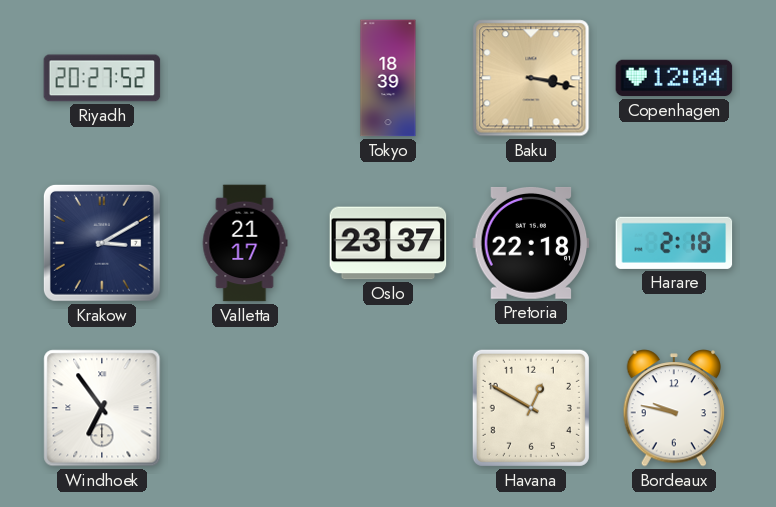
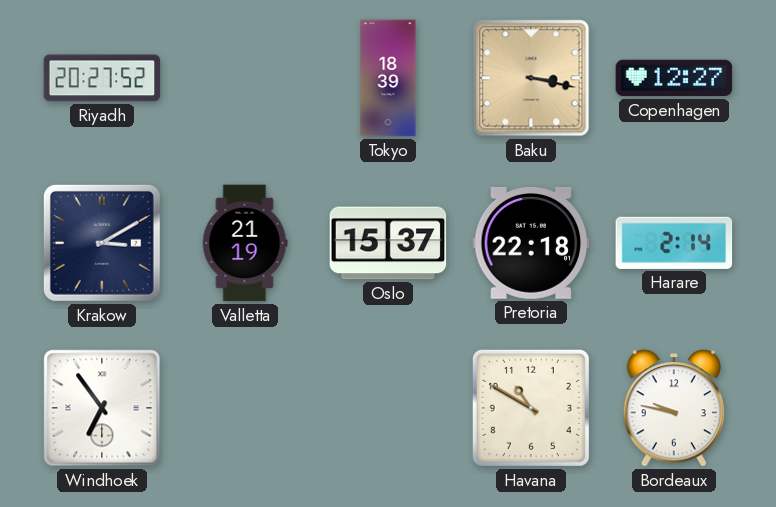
Copenhagen: 12:04 -> 12:27 (674, 78)
Valletta: 21:17 -> 21:19 (245, 243)
Oslo: 23:37 -> 15:37 (388, 243)
Harare: 2:18 -> 2:14 (674, 243)
Havana: 12:50 -> 10:50 (531, 408)
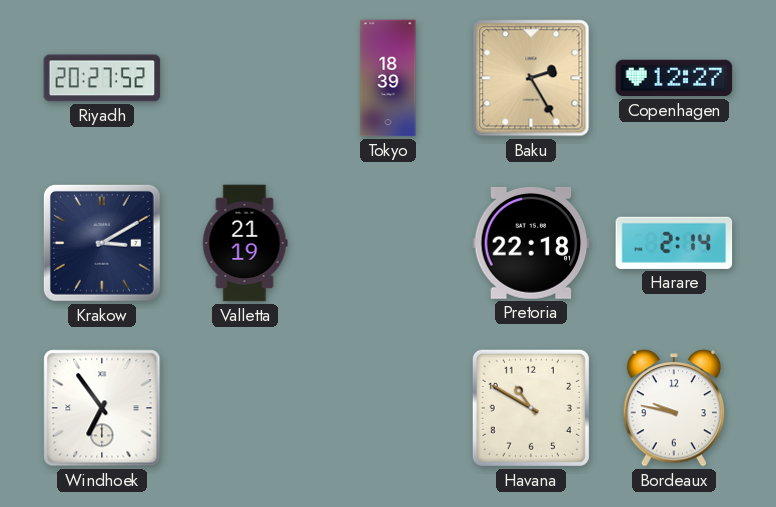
Baku: 3:17 -> 2:25 (531, 78)
Oslo: 15:37 -> none (388, 243)
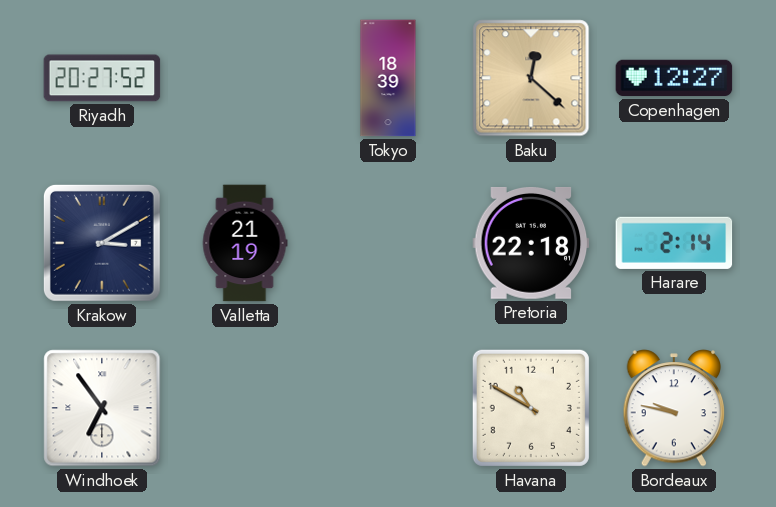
Baku: 2:25 -> 12:22 (531, 78)
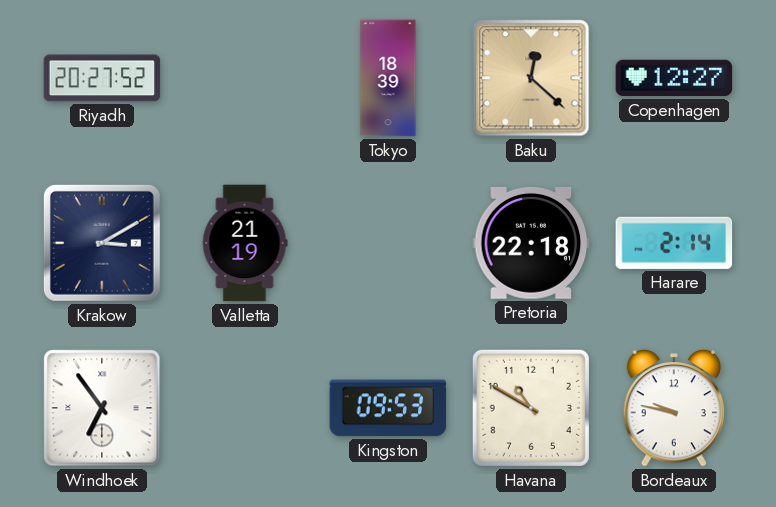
Kingston: none -> 09:53 (388, 408)
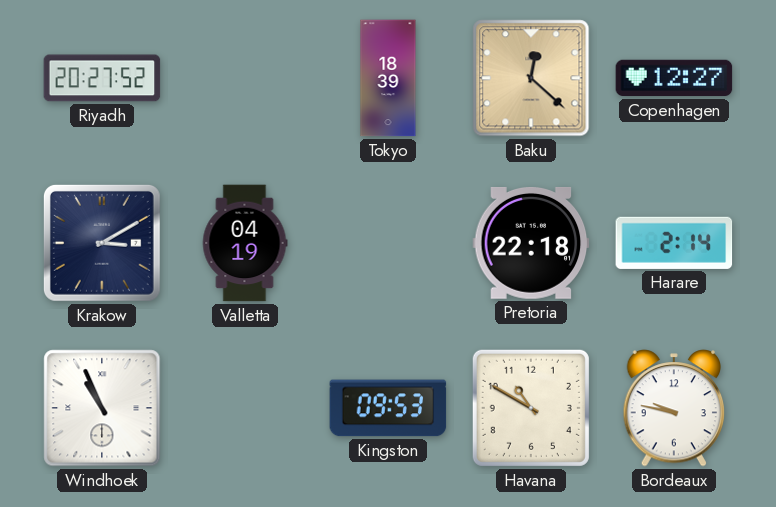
Valletta: 21:19 -> 04:19 (245, 243)
Windhoek: 6:54 -> 10:56 (102, 408)
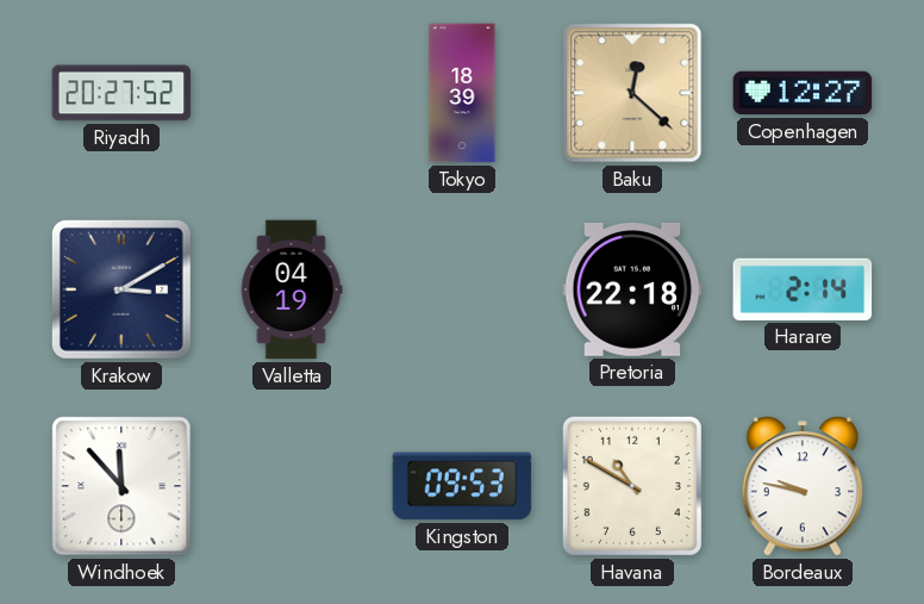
Windhoek: 10:56 -> 11:53 (121, 486)
